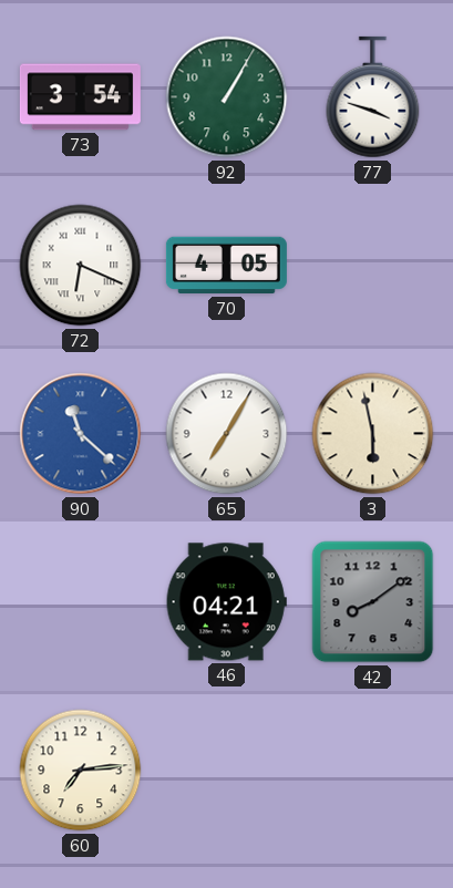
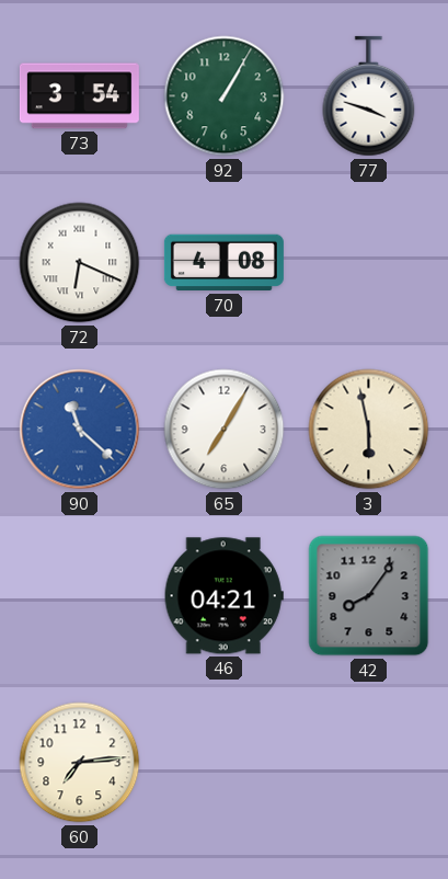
70: 4:05 -> 4:08 (223, 263)
42: 8:09 -> 8:06 (369, 596)
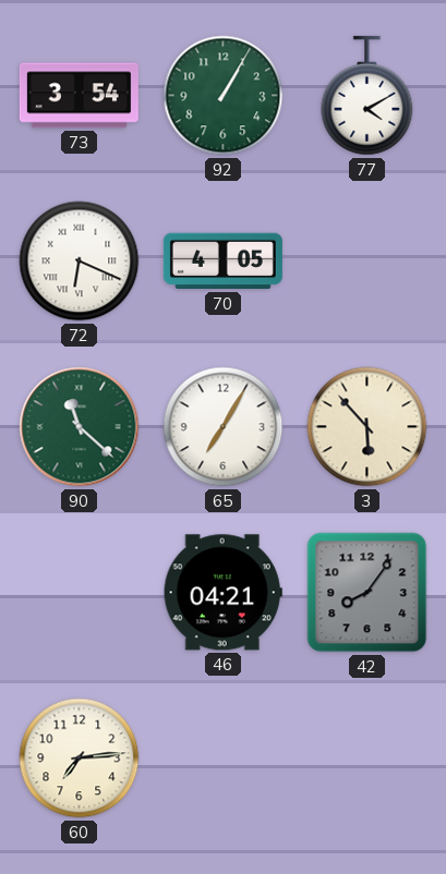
77: 3:48 -> 4:10 (367, 96)
70: 4:08 -> 4:05 (222, 262)
90 dial: blue -> green (80, 427)
3: 5:58 -> 5:53 (367, 427)
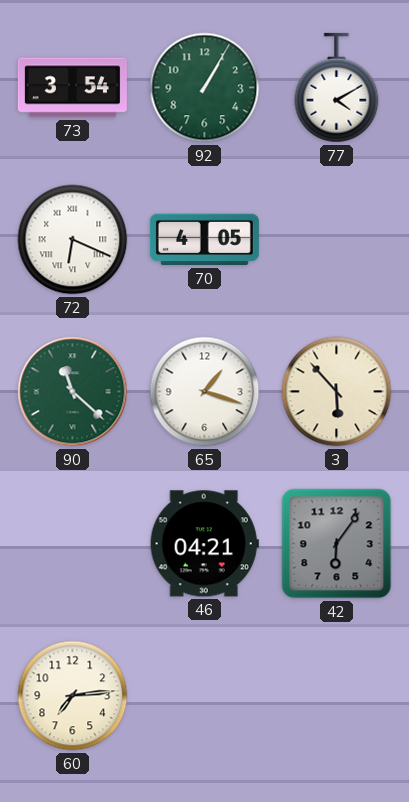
65: 7:05 -> 1:18 (205, 392)
42: 8:06 -> 6:06 (337, 544)
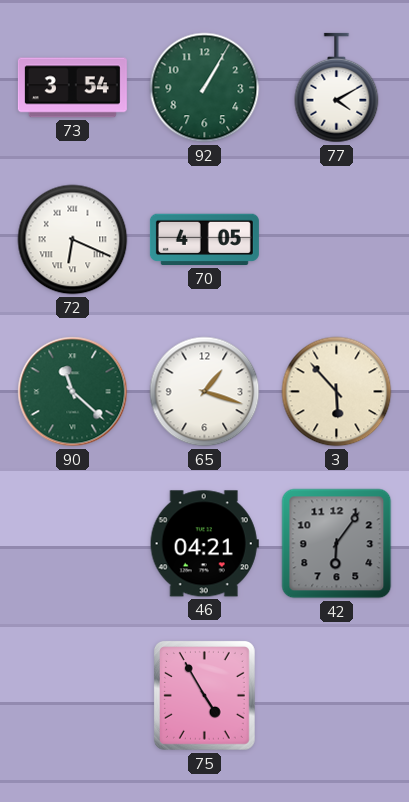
60: 7:14 -> none (73, 696)
75: none -> 4:55 (204, 695)
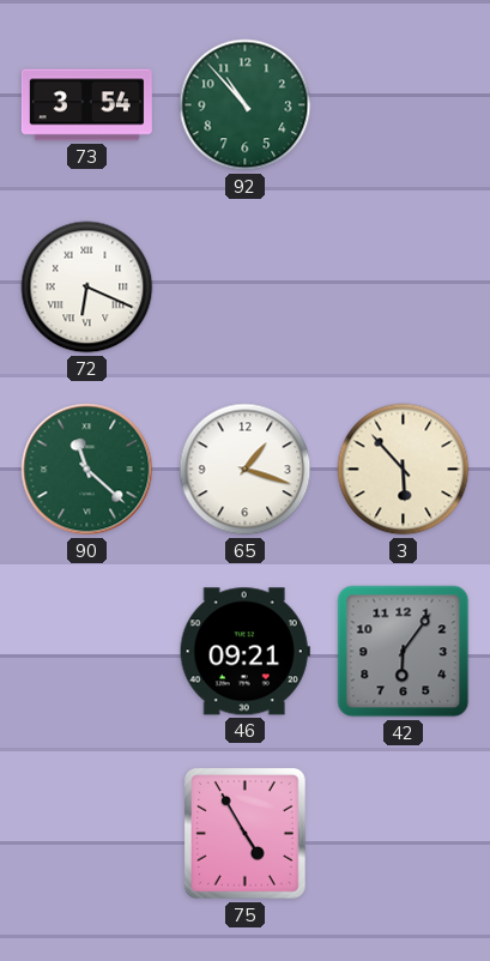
92: 1:05 -> 10:53 (246, 105)
77: 4:10 -> none (337, 88)
70: 4:05 -> none (204, 240)
46: 04:21 -> 09:21 (244, 652)
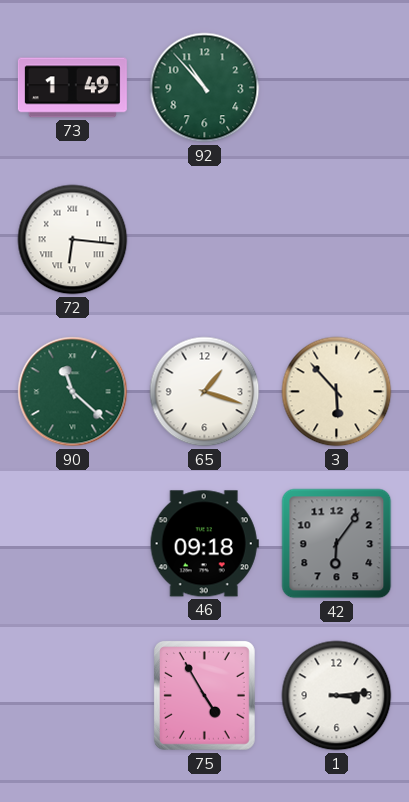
73: 3:54 -> 1:49 (72, 88)
72: 6:19 -> 6:16 (73, 240)
46: 09:21 -> 09:18 (204, 544)
1: none -> 3:14 (337, 696)
